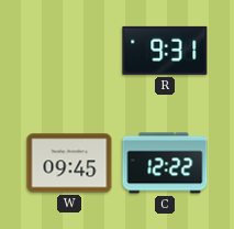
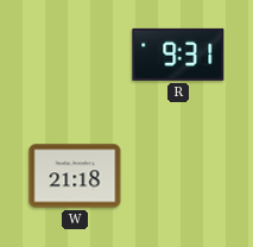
W: 09:45 -> 21:18 (75, 176)
C: 12:22 -> none (165, 163)
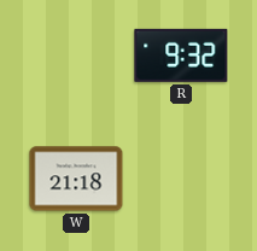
R: 9:31 -> 9:32 (181, 56)
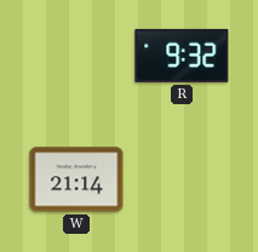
W: 21:18 -> 21:14 (76, 179)
